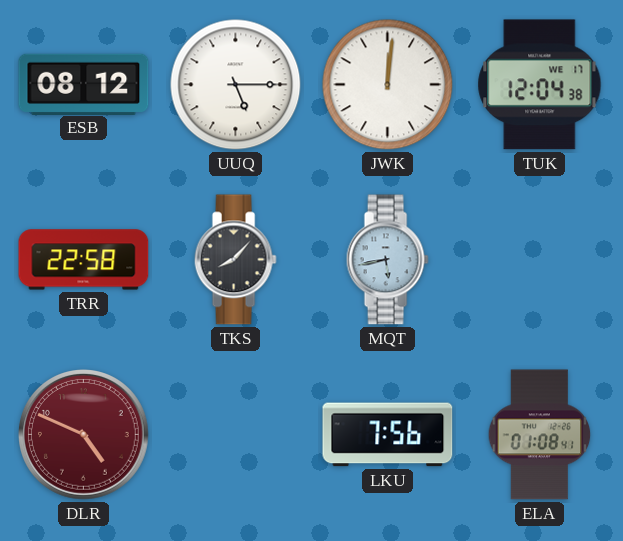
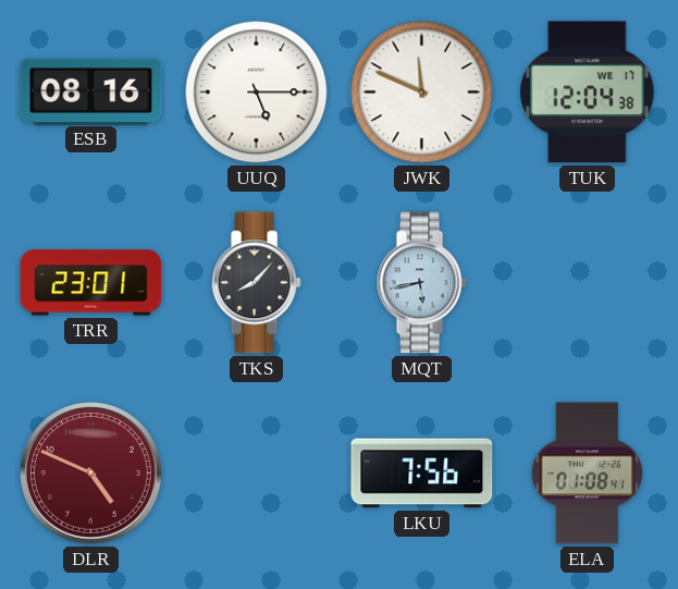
ESB: 08:12 -> 08:16 (91, 91)
JWK: 12:01 -> 11:49 (422, 93)
TRR: 22:58 -> 23:01 (91, 283)
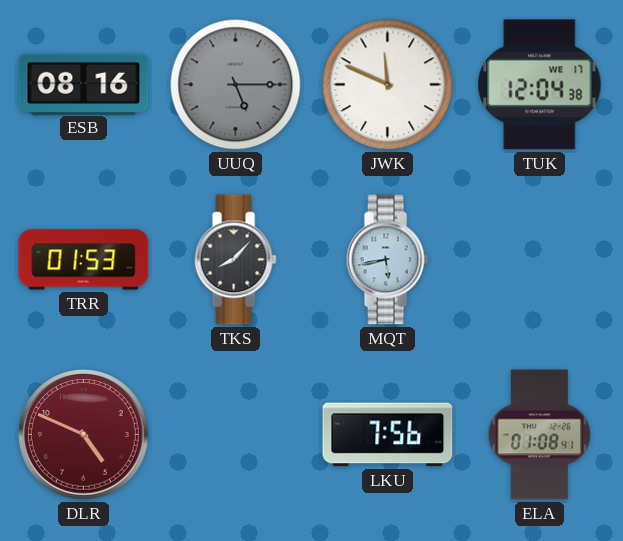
UUQ dial: white -> grey (236, 85)
TRR: 23:01 -> 01:53 (84, 260)
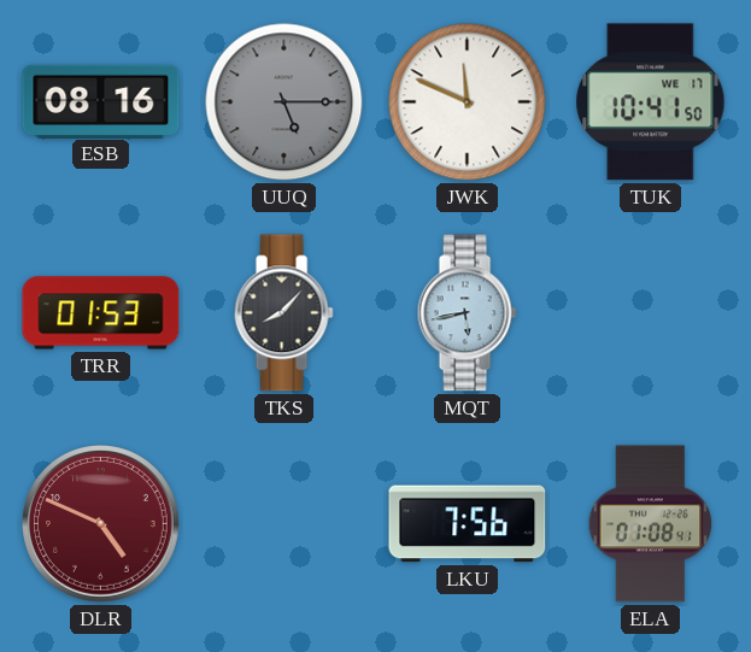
TUK: 12:04 -> 10:41 (651, 102)
